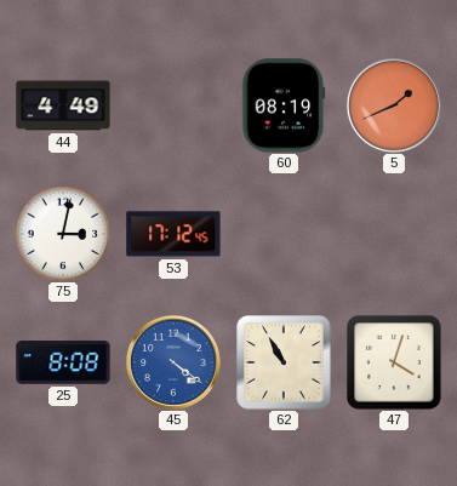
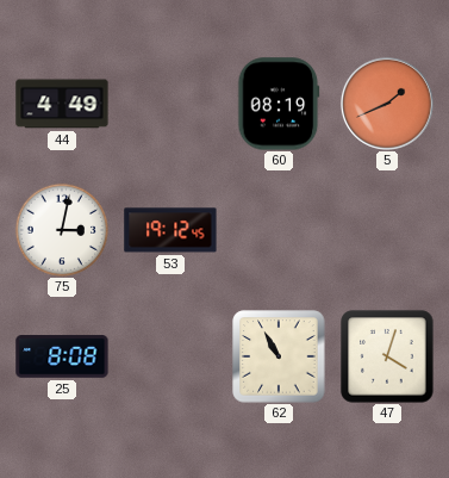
53: 17:12 -> 19:12 (170, 230)
45: 4:21 -> none (173, 362)
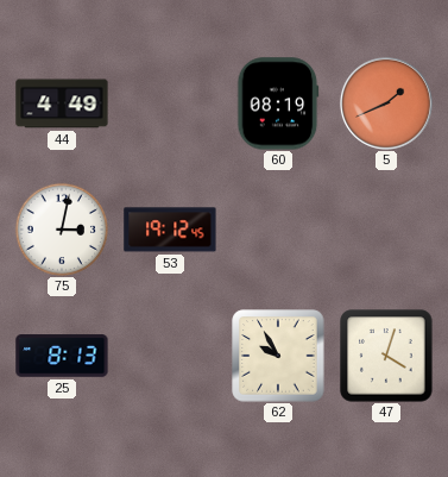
25: 8:08 -> 8:13 (62, 356)
62: 10:55 -> 9:55 (278, 356)
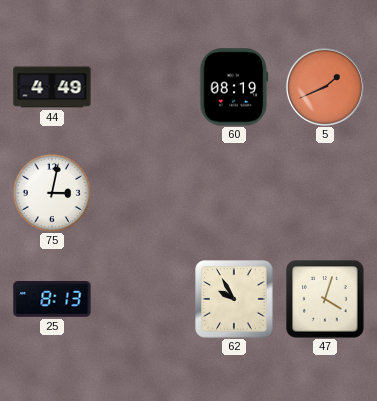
53: 19:12 -> none (170, 230)
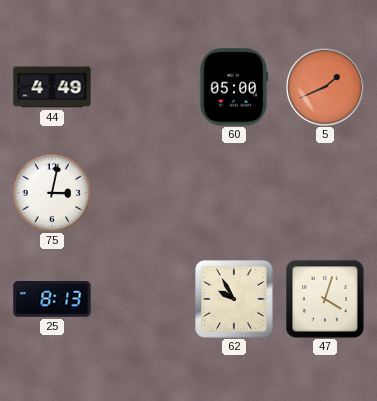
60: 08:19 -> 05:00 (234, 87)
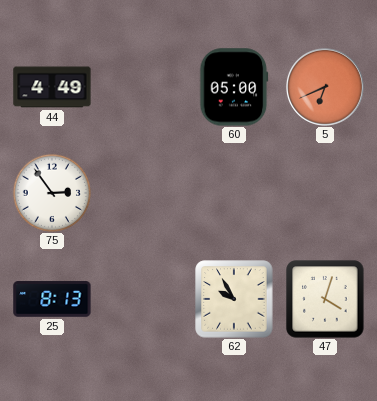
5: 1:41 -> 6:41 (325, 87)
75: 3:02 -> 2:54 (51, 192)
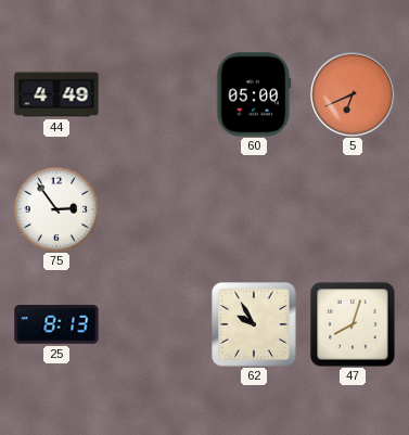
47: 4:03 -> 8:03 (353, 324)
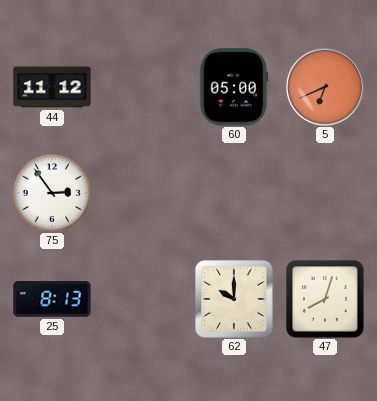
44: 4:49 -> 11:12 (52, 87)
62: 9:55 -> 10:00 (234, 299)
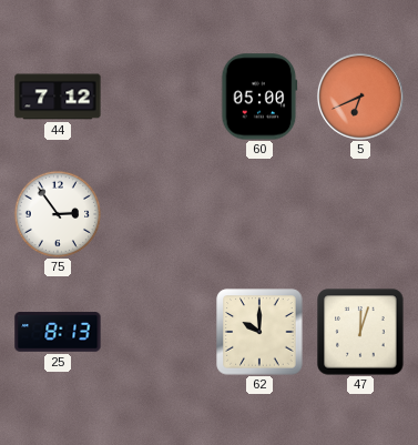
44: 11:12 -> 7:12 (58, 97)
47: 8:03 -> 12:03 (360, 332)
